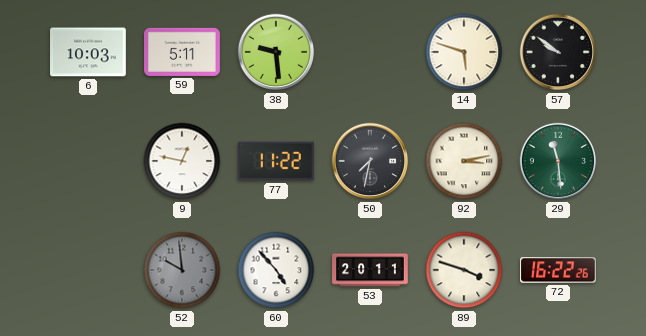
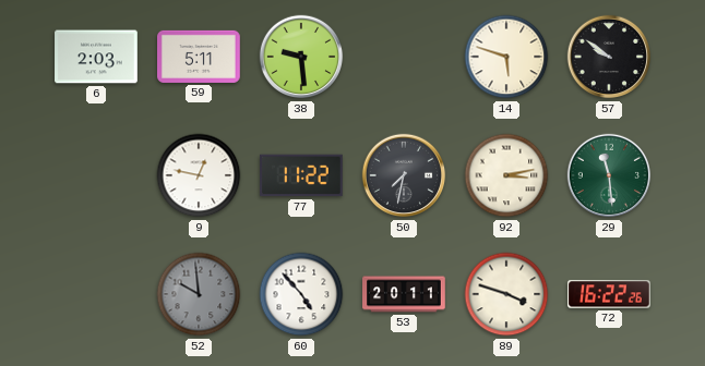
6: 10:03 -> 2:03 (96, 57)
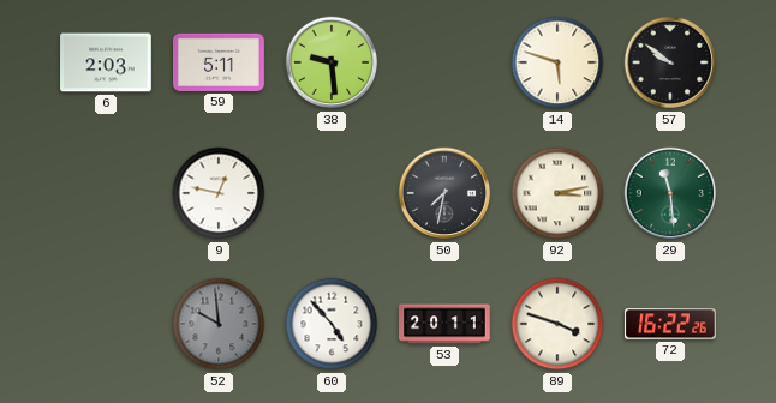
77: 11:22 -> none (302, 175)
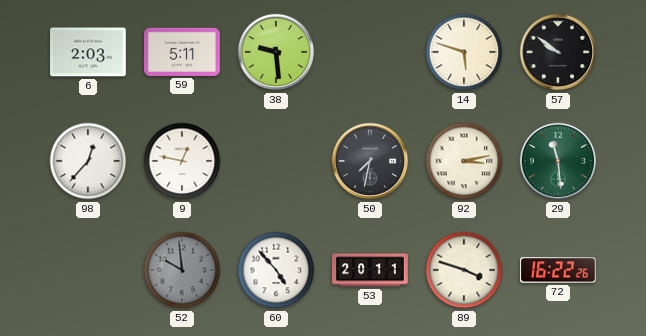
98: none -> 12:37 (88, 161)
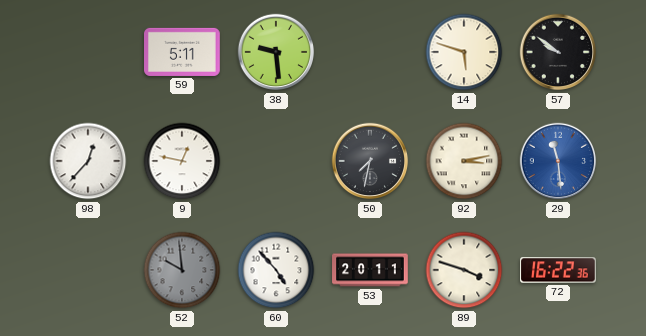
6: 2:03 -> none (88, 52)
29 dial: green -> blue (558, 161)
72: 16:22:26 -> 16:22:36 (558, 270)
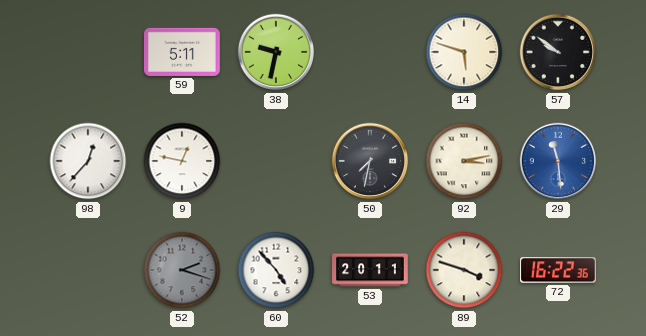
38: 9:29 -> 9:32 (276, 52)
52: 9:59 -> 2:18 (182, 270)
